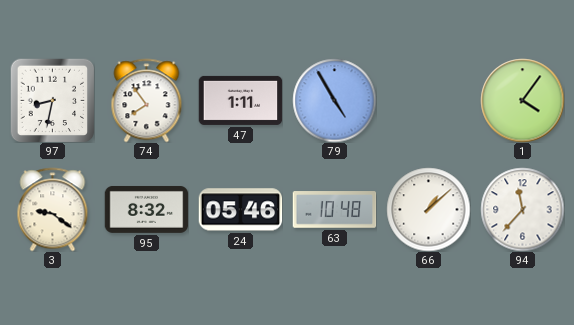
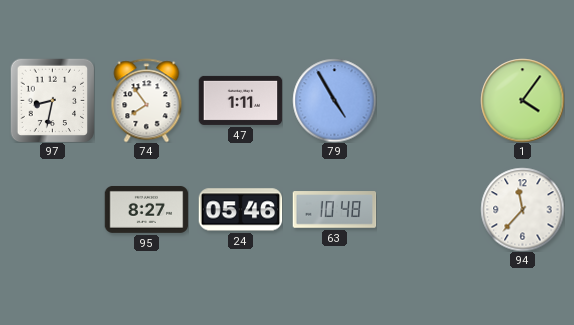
3: 9:21 -> none (53, 209)
95: 8:32 -> 8:27 (146, 209)
66: 1:08 -> none (428, 209)
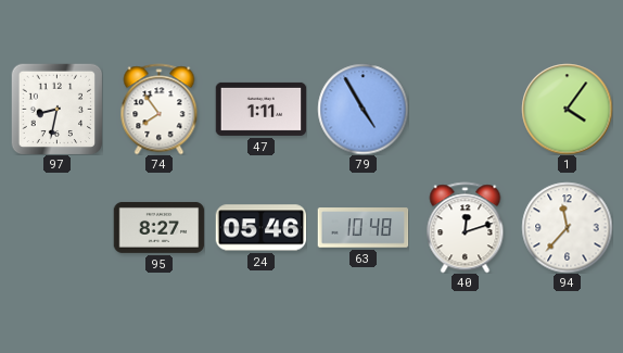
40: none -> 12:12 (466, 227)
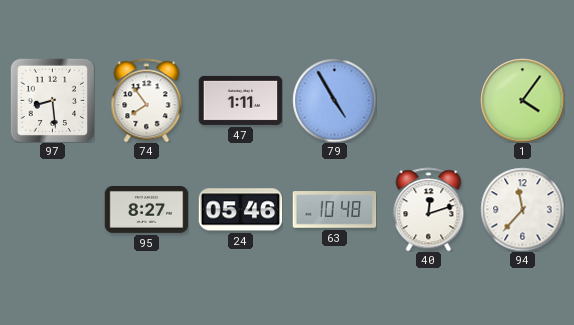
97: 8:32 -> 8:29 (52, 100)
